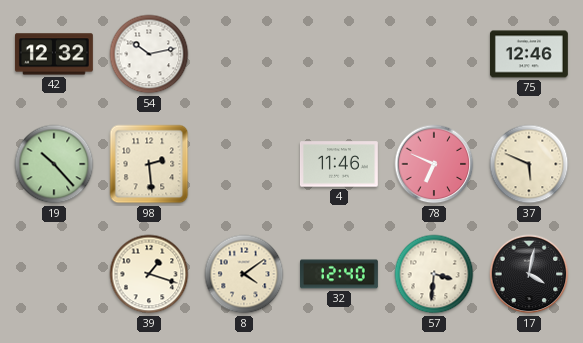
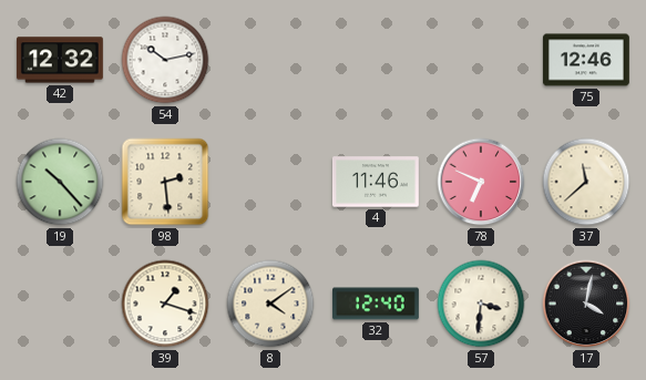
37: 5:49 -> 11:38 (586, 182)
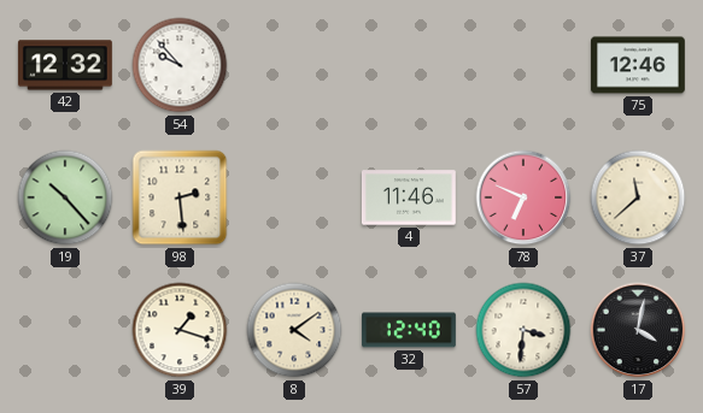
54: 10:13 -> 9:53 (180, 65)
